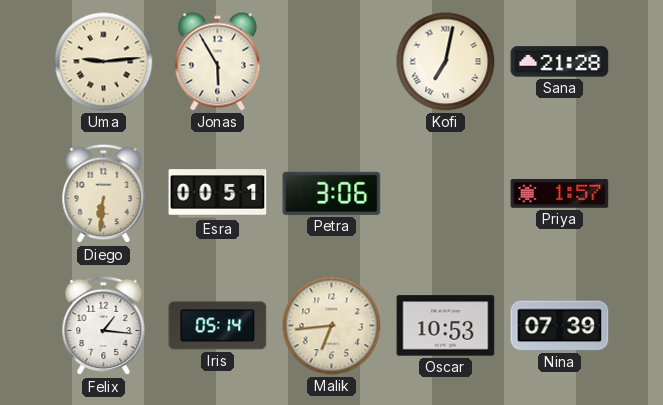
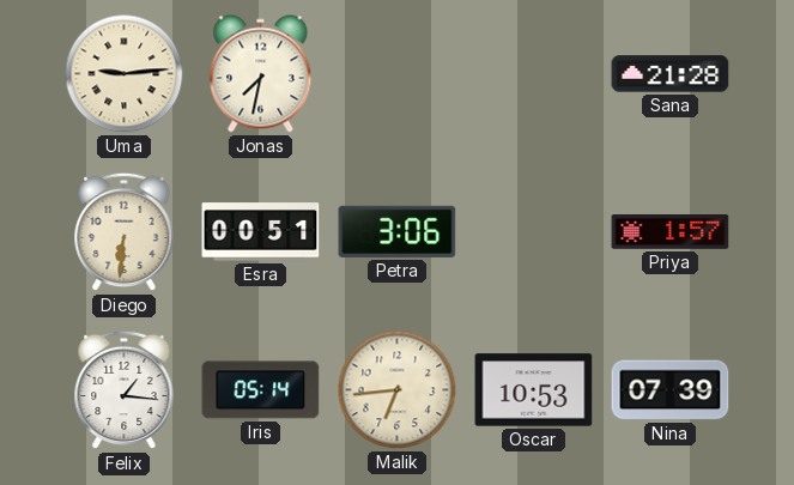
Jonas: 5:55 -> 7:32 (261, 74)
Kofi: 7:02 -> none (446, 62)
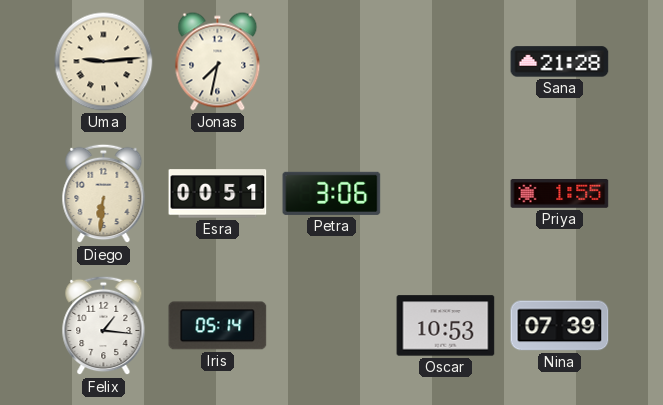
Priya: 1:57 -> 1:55 (560, 194)
Malik: 6:44 -> none (398, 390)
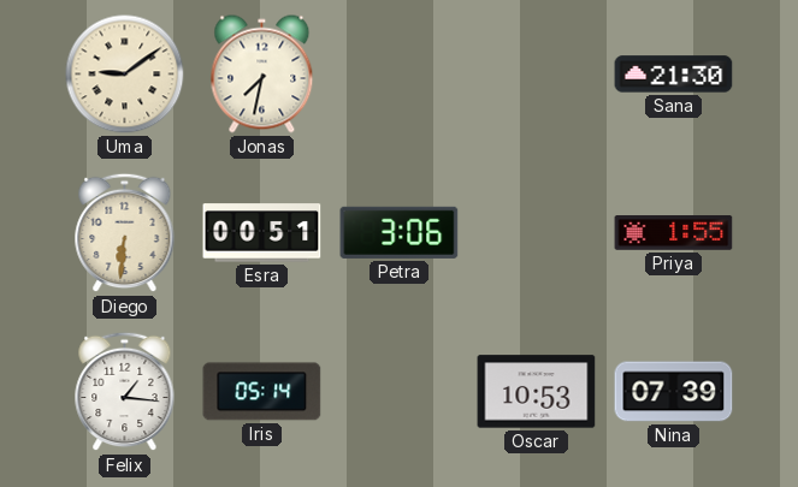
Uma: 9:14 -> 9:09 (125, 75)
Sana: 21:28 -> 21:30 (674, 75)
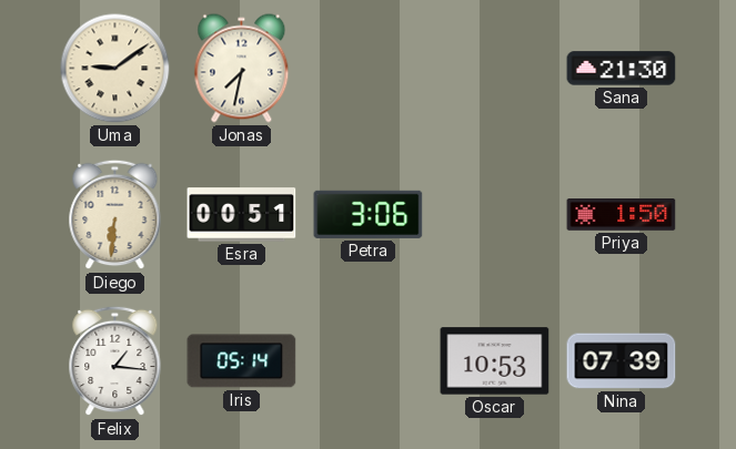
Priya: 1:55 -> 1:50 (622, 215)
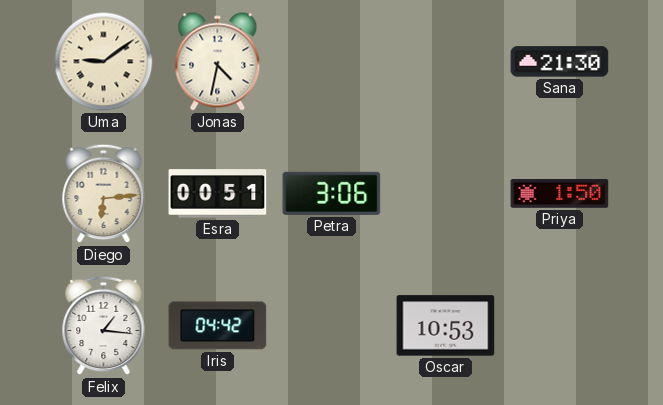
Jonas: 7:32 -> 4:32 (218, 62)
Diego: 6:31 -> 6:14 (104, 194)
Iris: 05:14 -> 04:42 (218, 326)
Nina: 07:39 -> none (622, 361)
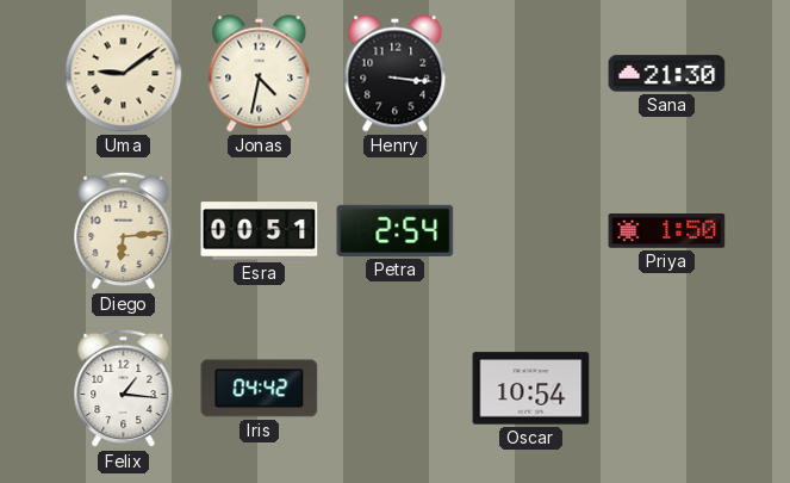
Henry: none -> 3:16 (396, 74)
Petra: 3:06 -> 2:54 (396, 230)
Oscar: 10:53 -> 10:54 (531, 389)
